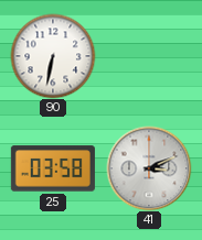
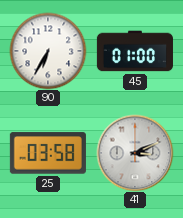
90: 6:32 -> 6:35 (48, 51)
45: none -> 01:00 (135, 51)
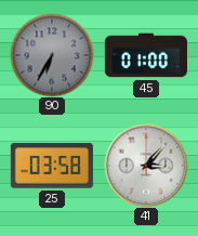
90 dial: white -> grey (52, 55)
41: 3:11 -> 3:07 (146, 166)
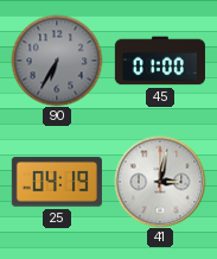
25: 03:58 -> 04:19 (57, 182)
41: 3:07 -> 3:02 (160, 182)
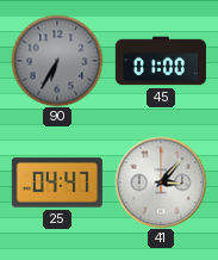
25: 04:19 -> 04:47 (57, 182)
41: 3:02 -> 3:07 (161, 182)
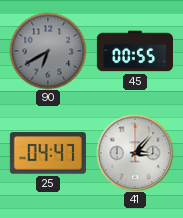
90: 6:35 -> 6:40 (48, 51)
45: 01:00 -> 00:55 (135, 51)
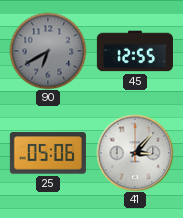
45: 00:55 -> 12:55 (135, 51)
25: 04:47 -> 05:06 (48, 153)
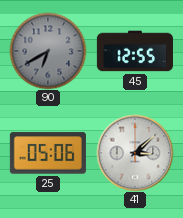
41: 3:07 -> 3:08 (135, 153)
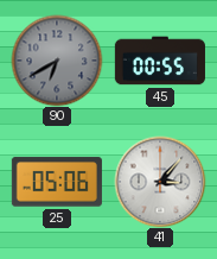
45: 12:55 -> 00:55 (160, 61)
41: 3:08 -> 3:07 (160, 182)
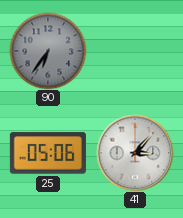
90: 6:40 -> 6:36 (48, 51)
45: 00:55 -> none (160, 61)
